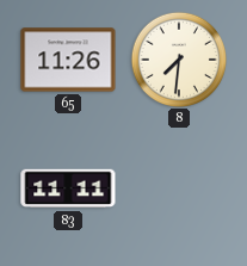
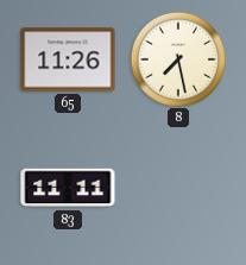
8: 7:31 -> 7:28 (177, 58)
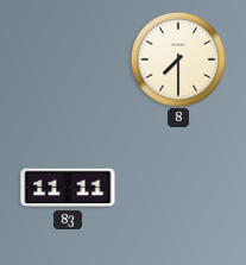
65: 11:26 -> none (68, 59)
8: 7:28 -> 7:30 (177, 58)
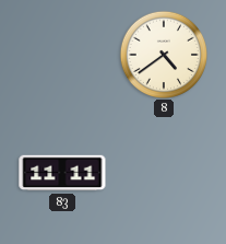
8: 7:30 -> 4:39 (163, 54)
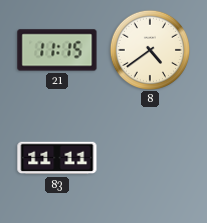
21: none -> 11:15 (57, 50)
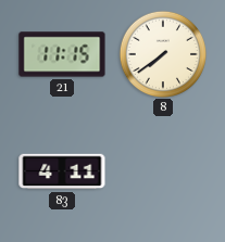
8: 4:39 -> 7:39 (162, 53)
83: 11:11 -> 4:11 (62, 171)
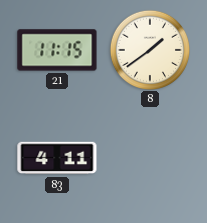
8: 7:39 -> 1:39 (149, 49)
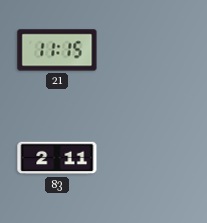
8: 1:39 -> none (149, 49)
83: 4:11 -> 2:11 (57, 158)
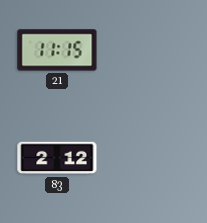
83: 2:11 -> 2:12 (57, 158)
